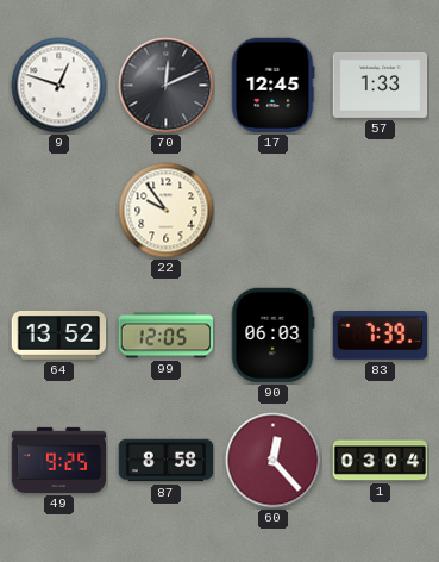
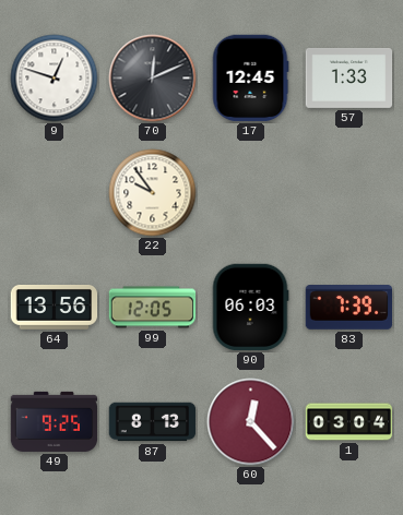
64: 13:52 -> 13:56 (55, 308)
87: 8:58 -> 8:13 (153, 422)
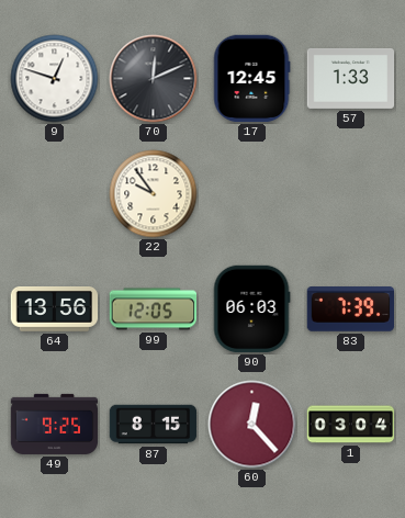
87: 8:13 -> 8:15 (154, 425)
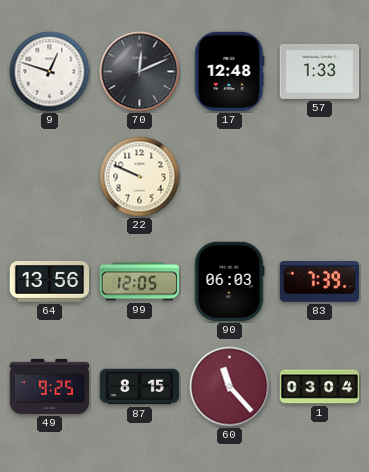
17: 12:45 -> 12:48 (229, 72)
22: 9:54 -> 9:49 (140, 177)
60: 12:23 -> 11:23 (230, 387)
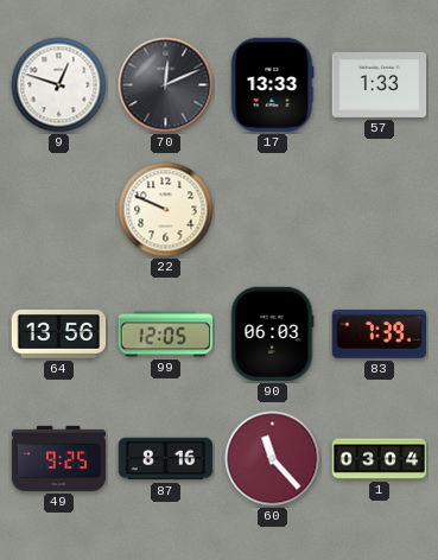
17: 12:48 -> 13:33 (272, 85)
87: 8:15 -> 8:16 (166, 459)
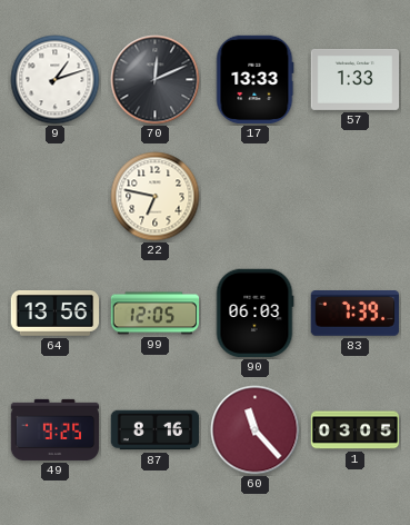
9: 12:48 -> 1:12 (56, 80)
22: 9:49 -> 6:47 (156, 197)
1: 03:04 -> 03:05 (356, 430)
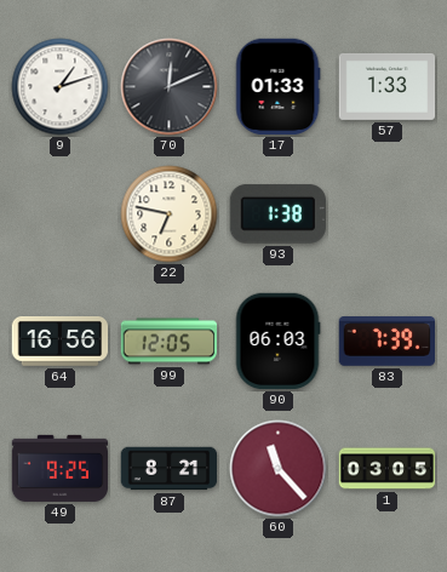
17: 13:33 -> 01:33 (277, 87)
93: none -> 1:38 (277, 215)
64: 13:56 -> 16:56 (61, 342)
87: 8:16 -> 8:21 (170, 469)
